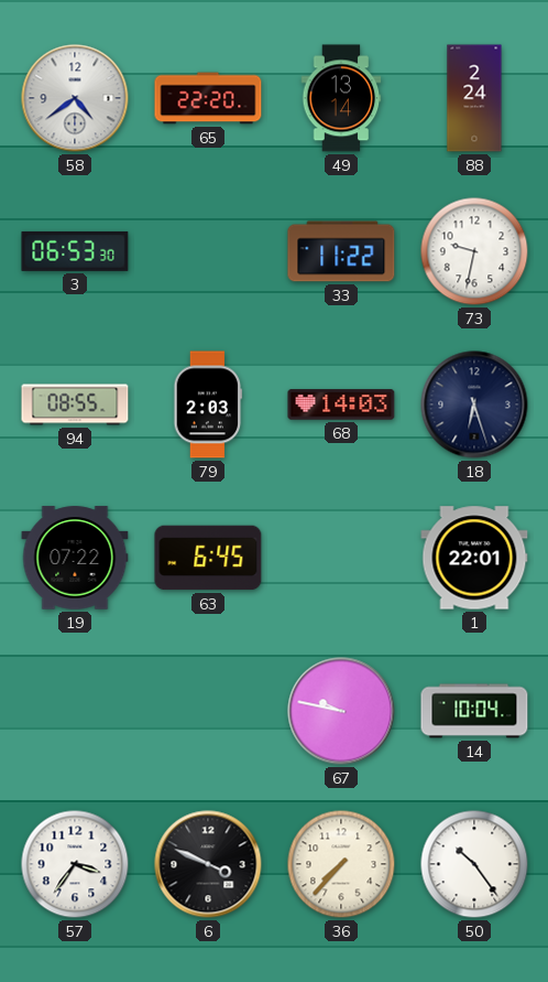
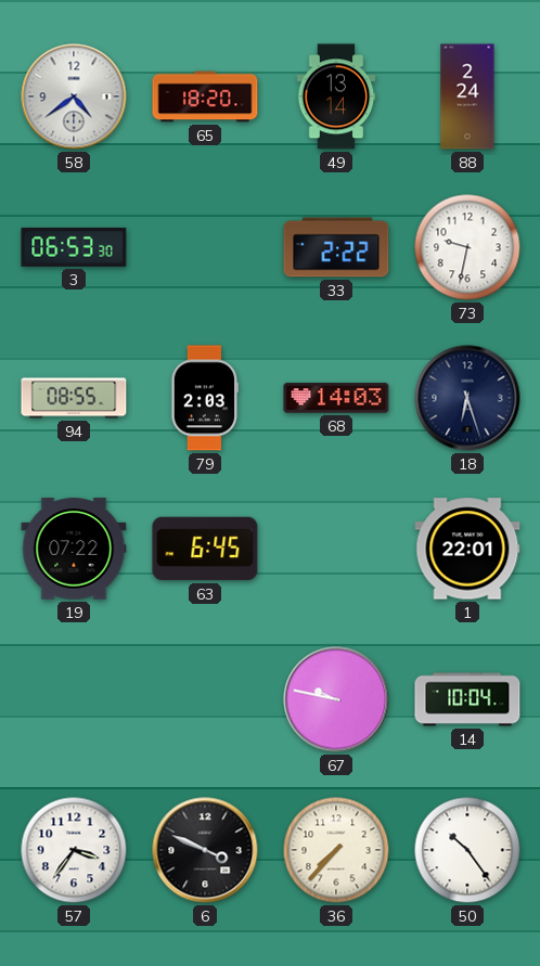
65: 22:20 -> 18:20 (205, 96)
33: 11:22 -> 2:22 (336, 247)
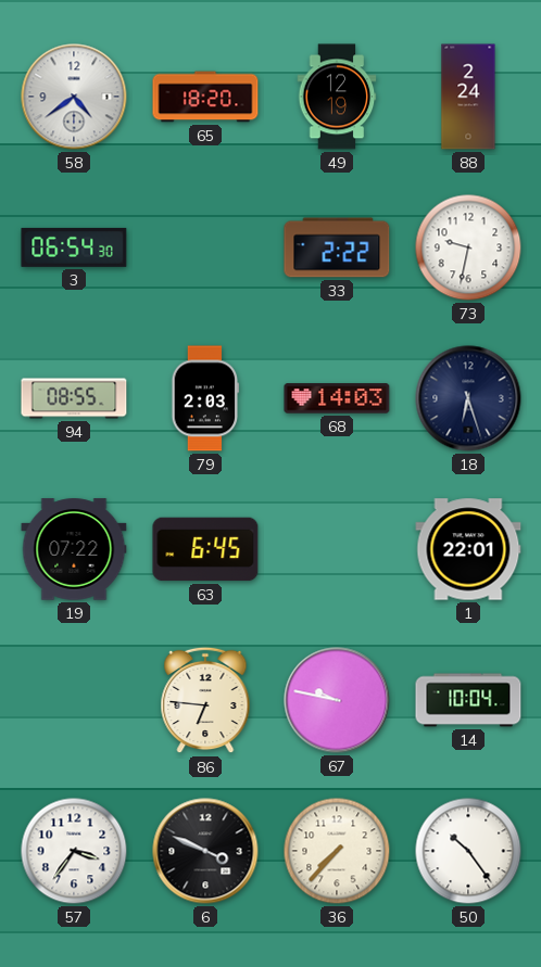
49: 13:14 -> 12:19 (337, 97)
3: 06:53 -> 06:54 (74, 247)
86: none -> 6:46 (205, 700)
